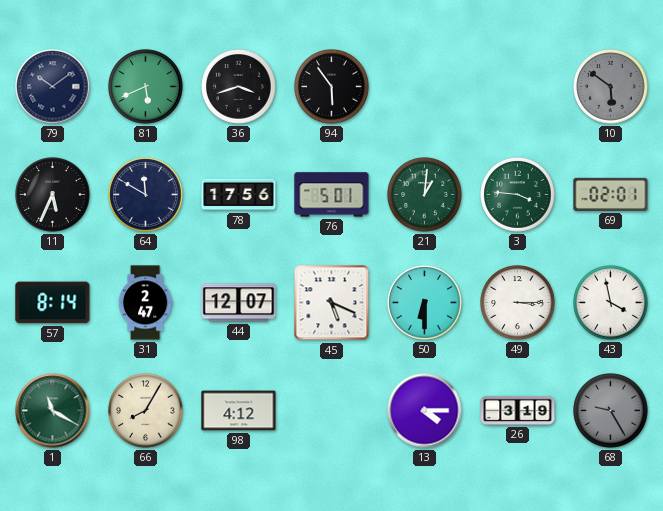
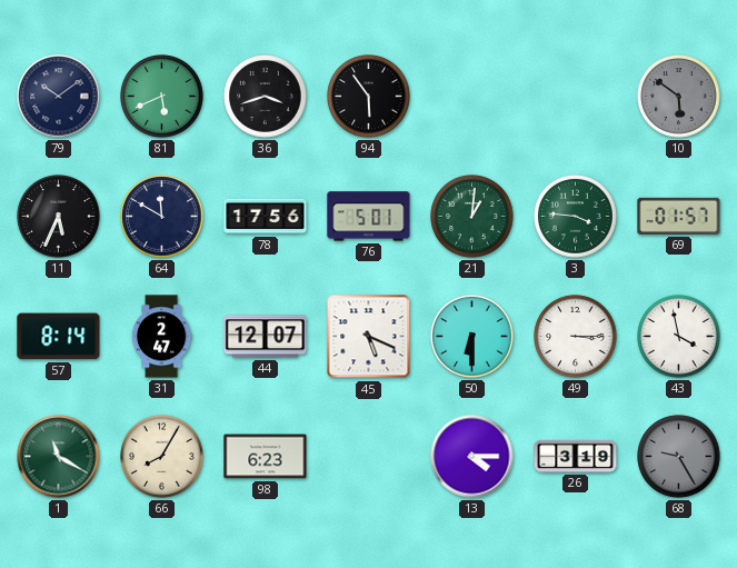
69: 02:01 -> 01:57 (679, 216)
98: 4:12 -> 6:23 (266, 457)
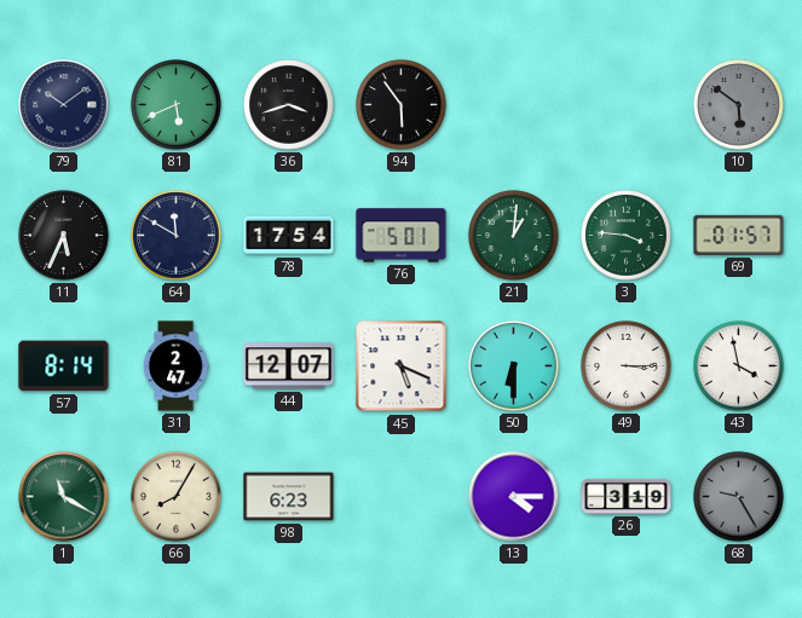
78: 17:56 -> 17:54 (289, 236)
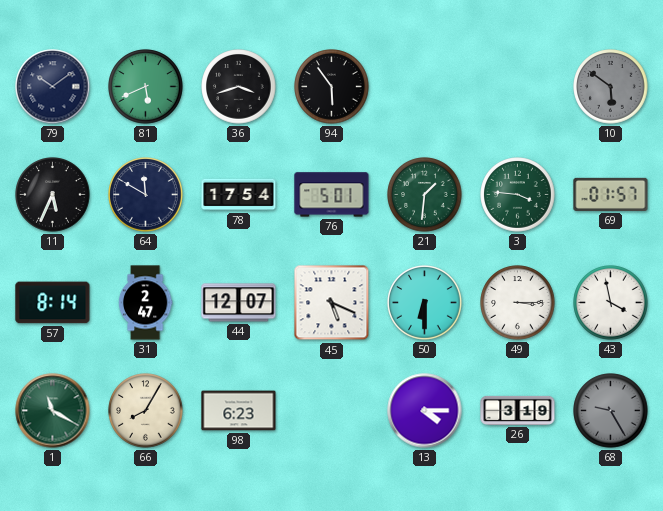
21: 1:01 -> 1:31 (425, 195)
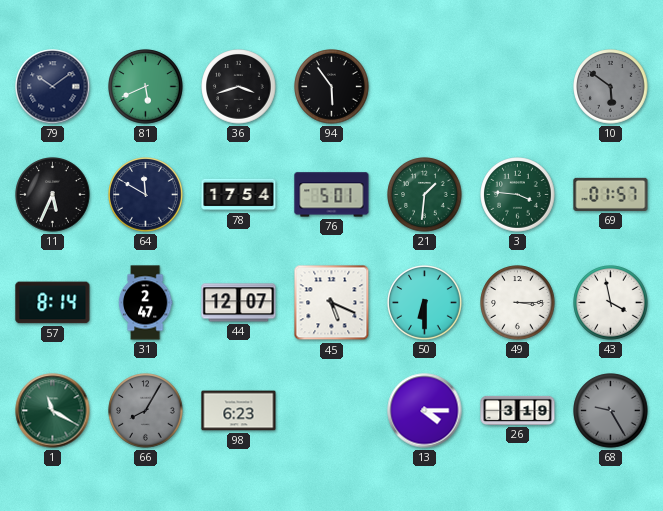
66 dial: cream -> grey (146, 411)
